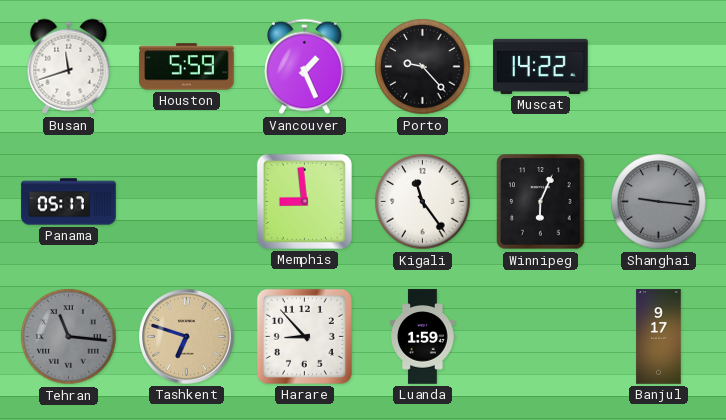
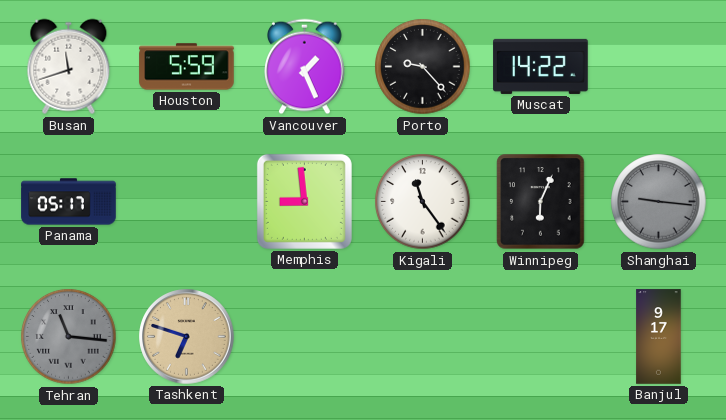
Harare: 8:53 -> none (304, 336)
Luanda: 1:59 -> none (423, 337)
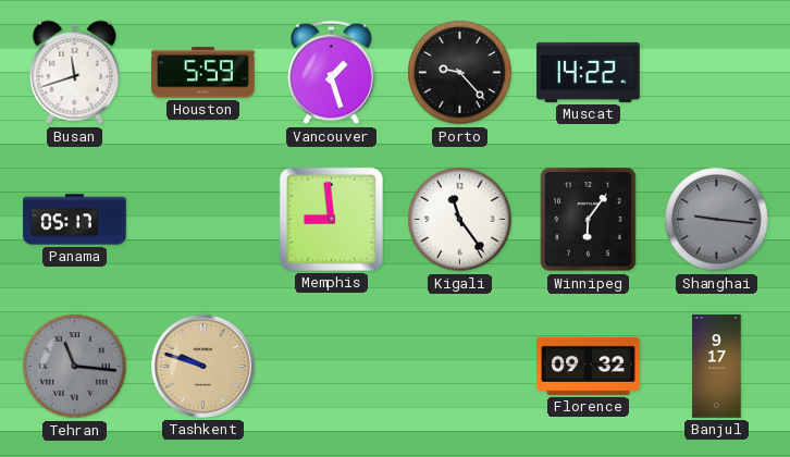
Vancouver: 1:26 -> 1:27 (332, 73)
Winnipeg: 6:04 -> 6:06 (589, 220)
Tashkent: 6:48 -> 9:48 (203, 367)
Florence: none -> 09:32 (589, 366)
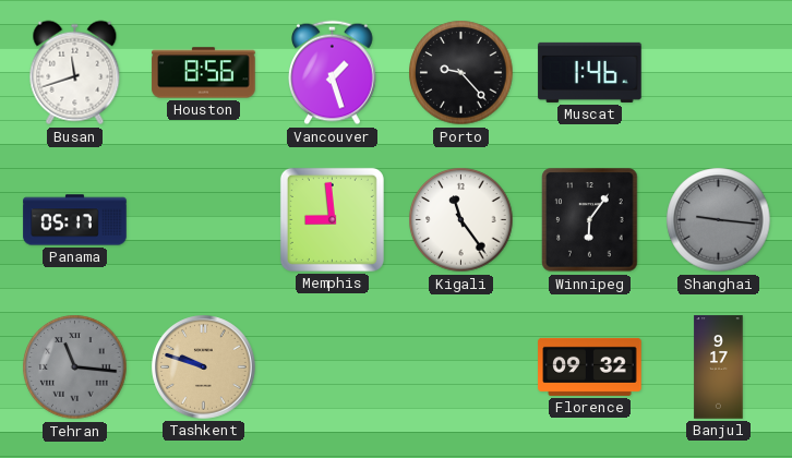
Houston: 5:59 -> 8:56 (204, 73)
Muscat: 14:22 -> 1:46 (590, 72)
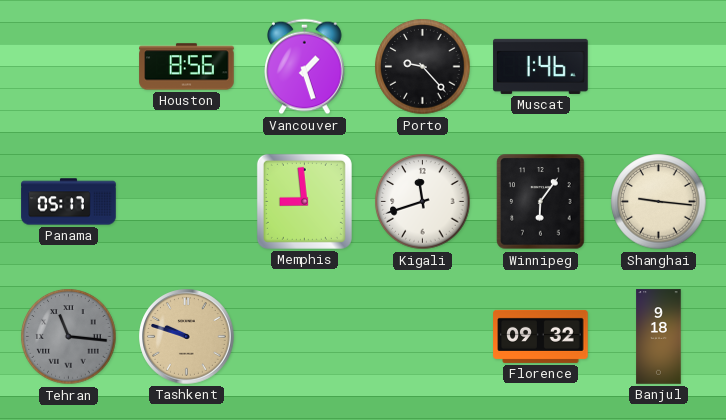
Busan: 11:42 -> none (75, 73)
Kigali: 11:24 -> 11:42 (423, 202)
Shanghai dial: grey -> cream (659, 202)
Banjul: 9:17 -> 9:18 (659, 337)
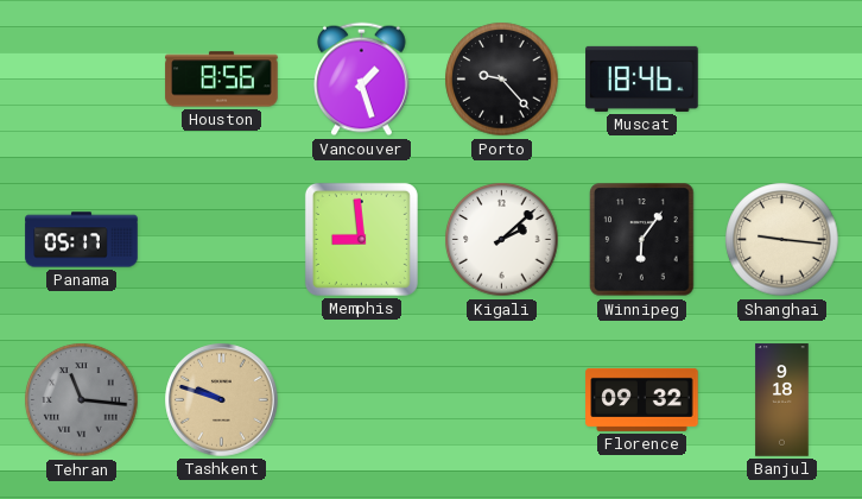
Muscat: 1:46 -> 18:46 (642, 78)
Kigali: 11:42 -> 2:08 (502, 240)
